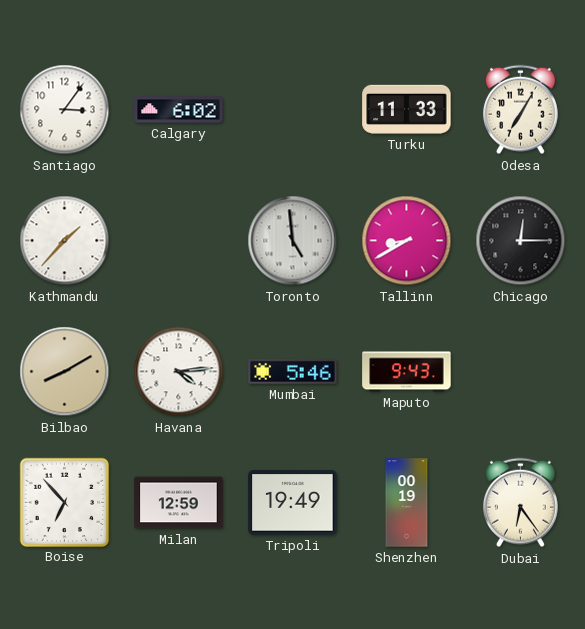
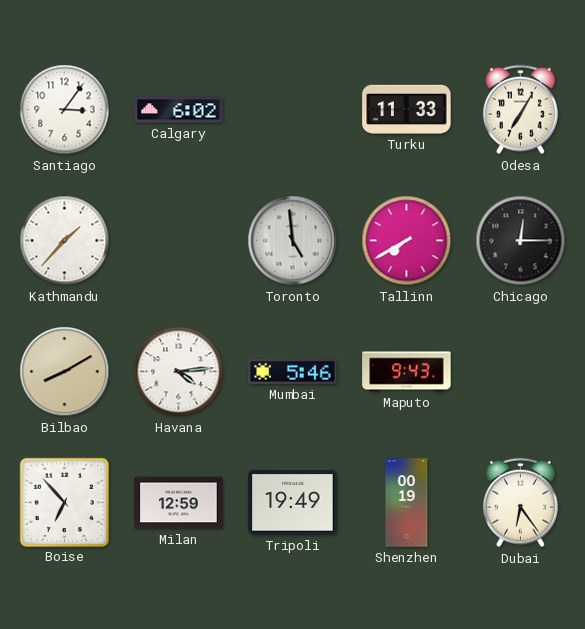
Tallinn: 8:40 -> 7:40 (407, 241)
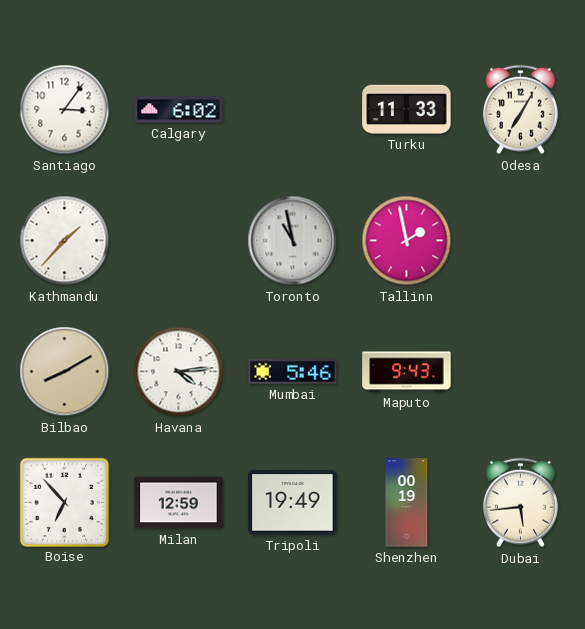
Toronto: 4:59 -> 10:58 (293, 241)
Tallinn: 7:40 -> 1:58 (407, 241)
Chicago: 12:15 -> none (521, 241)
Dubai: 6:24 -> 5:44 (520, 503)
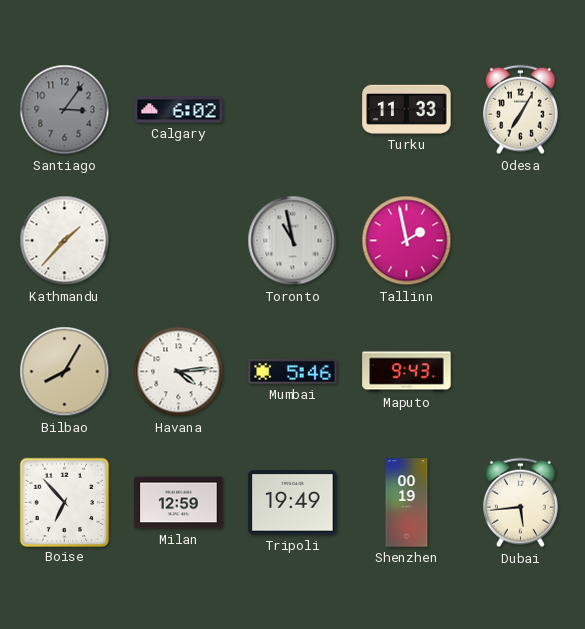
Santiago dial: white -> grey (65, 110)
Bilbao: 8:10 -> 8:05 (65, 372)
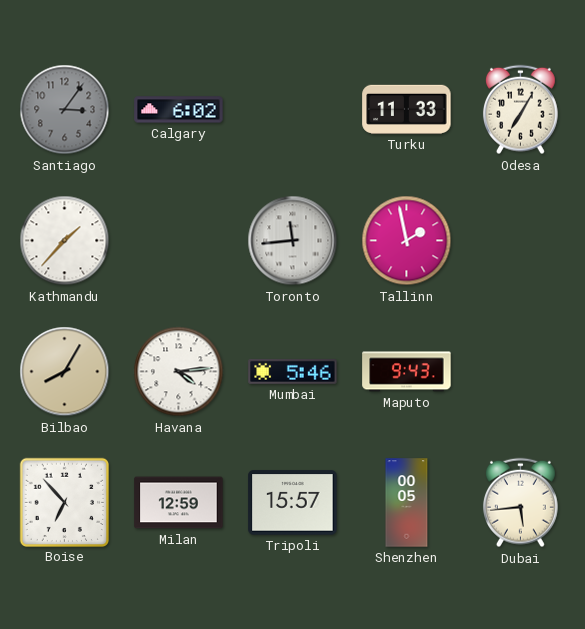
Toronto: 10:58 -> 11:44 (293, 241)
Tripoli: 19:49 -> 15:57 (293, 503)
Shenzhen: 00:19 -> 00:05 (407, 503)
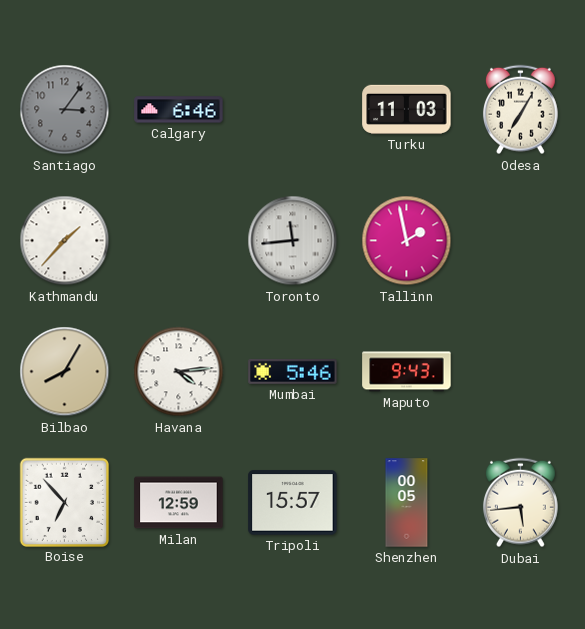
Calgary: 6:02 -> 6:46 (179, 110)
Turku: 11:33 -> 11:03 (407, 109)
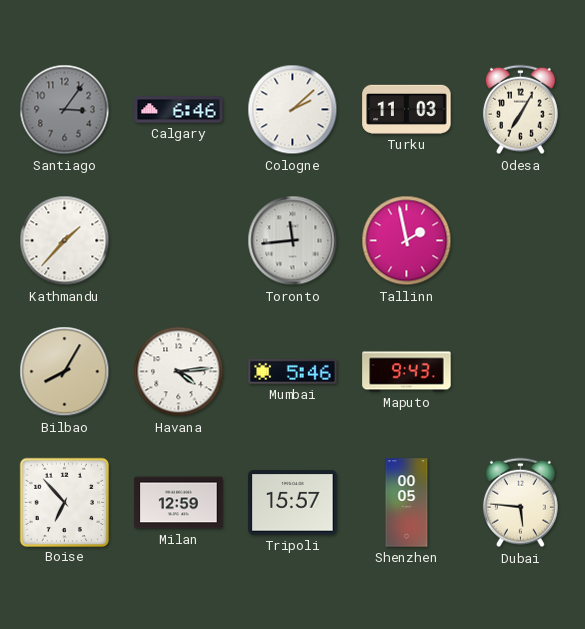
Cologne: none -> 2:08 (293, 110)
Dubai: 5:44 -> 5:46 (520, 503)
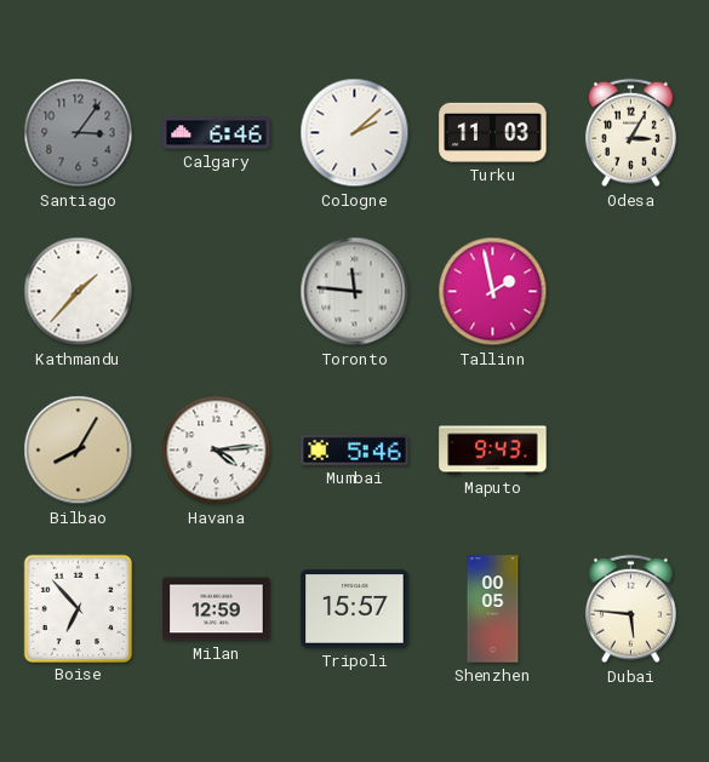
Odesa: 7:05 -> 3:05 (630, 133)
Toronto: 11:44 -> 11:46 (355, 292)
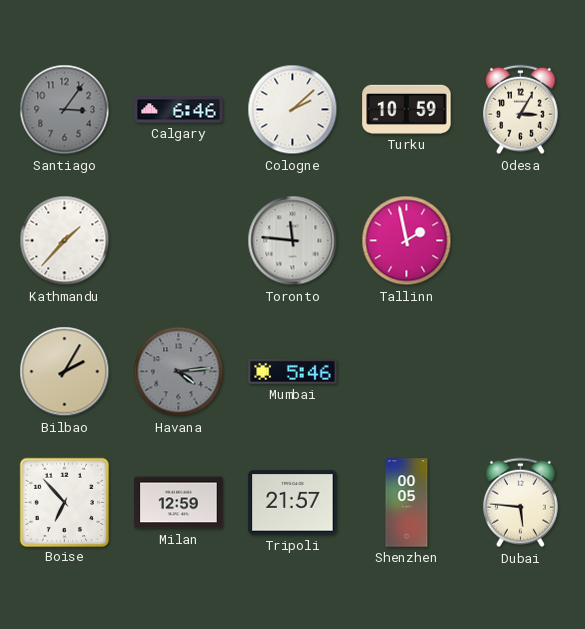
Turku: 11:03 -> 10:59 (407, 109)
Bilbao: 8:05 -> 2:05 (65, 372)
Havana dial: white -> grey (179, 372)
Maputo: 9:43 -> none (493, 451)
Tripoli: 15:57 -> 21:57 (293, 503)
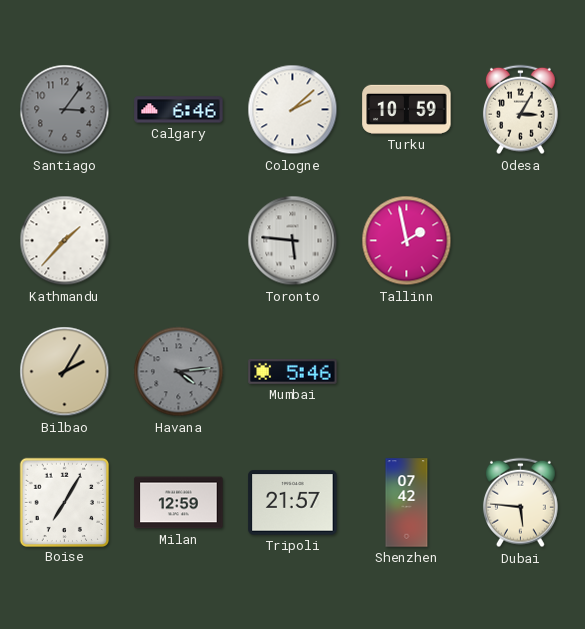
Toronto: 11:46 -> 5:46 (293, 241)
Boise: 6:53 -> 7:05 (64, 502)
Shenzhen: 00:05 -> 07:42 (407, 503)
